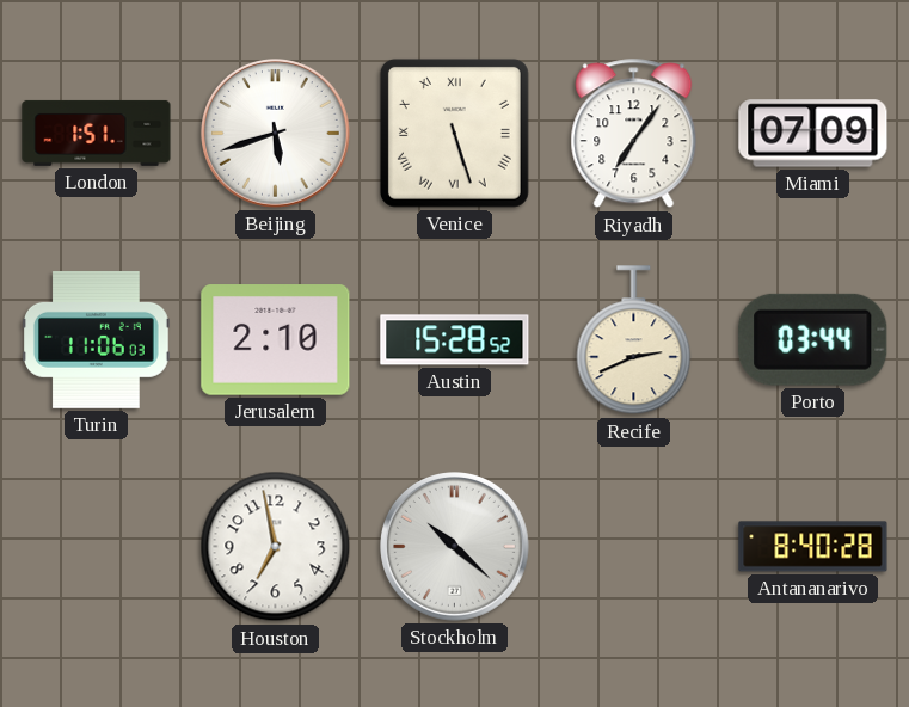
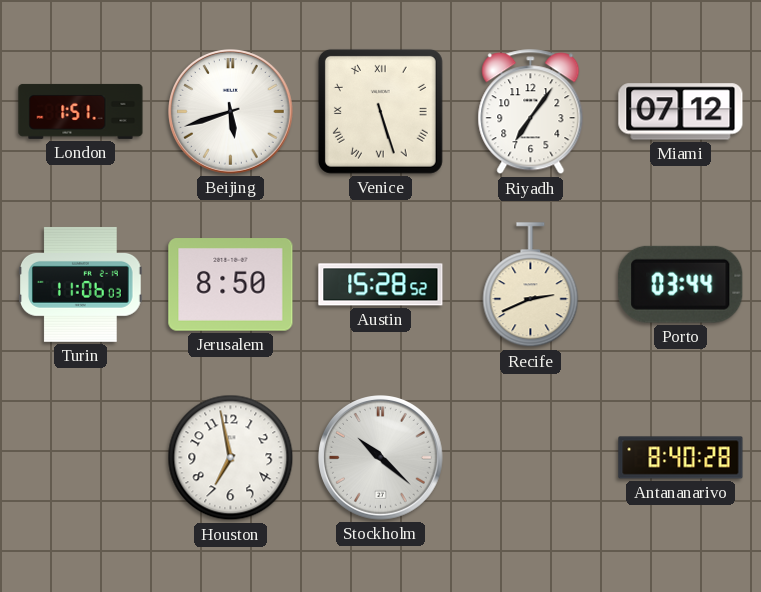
Miami: 07:09 -> 07:12 (681, 112)
Jerusalem: 2:10 -> 8:50 (231, 285)
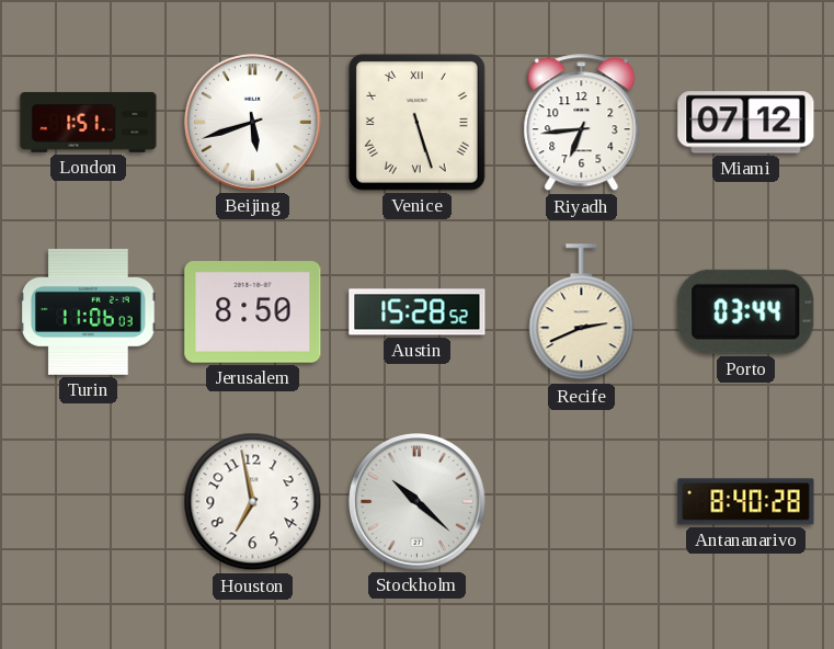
Riyadh: 7:06 -> 6:44 (582, 123)
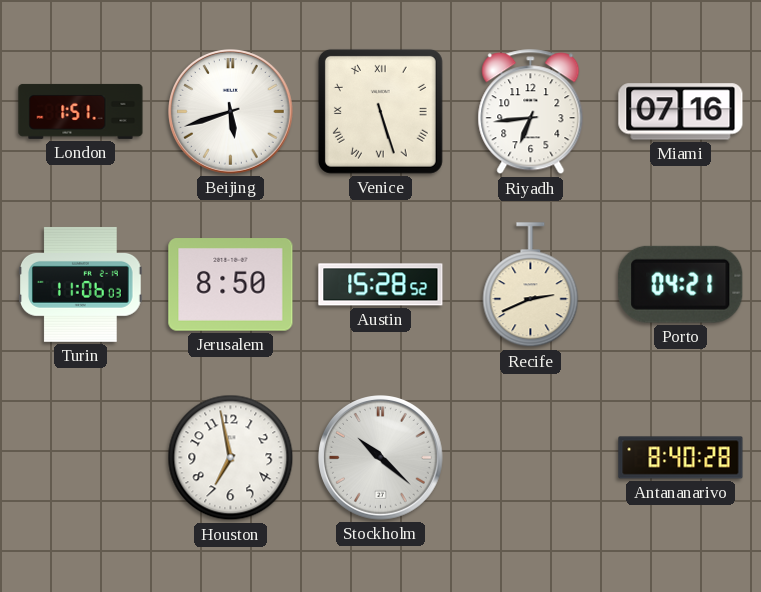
Miami: 07:12 -> 07:16 (681, 112)
Porto: 03:44 -> 04:21 (681, 284)
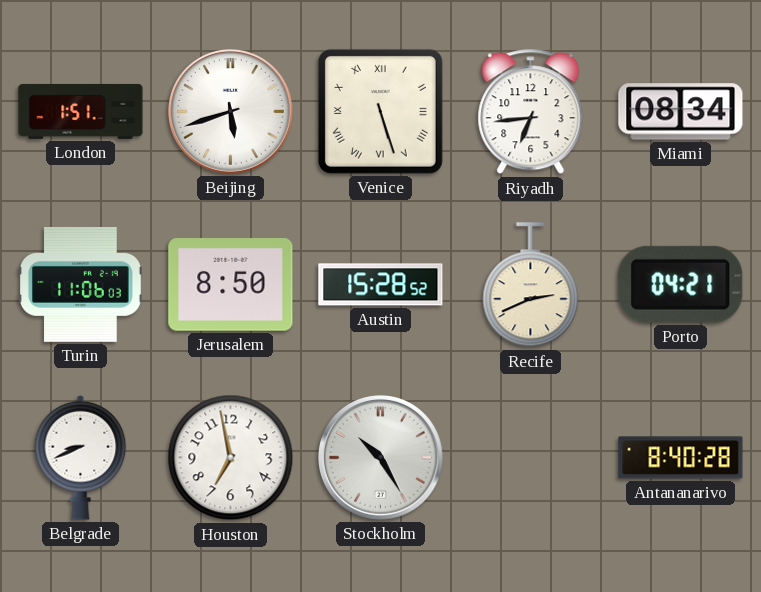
Miami: 07:16 -> 08:34 (681, 112)
Belgrade: none -> 8:41 (81, 457)
Stockholm: 10:22 -> 10:25 (381, 458)
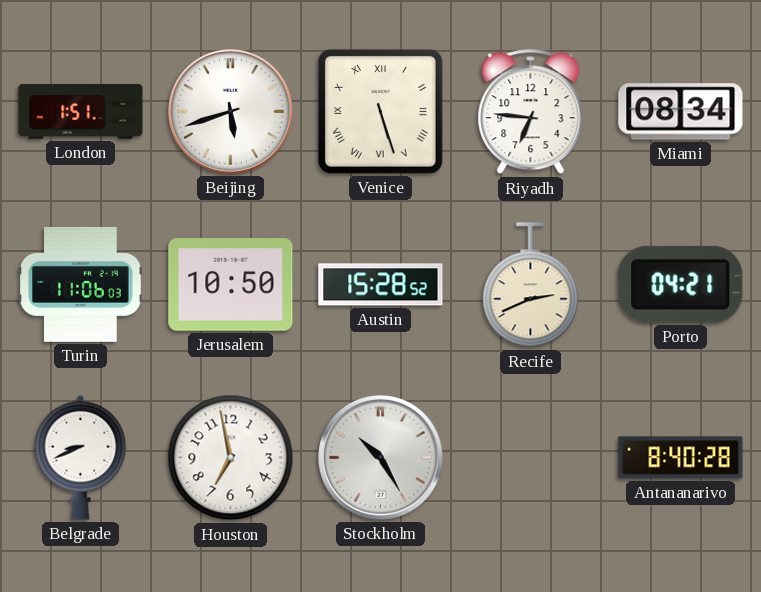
Riyadh: 6:44 -> 6:46 (531, 112)
Jerusalem: 8:50 -> 10:50 (231, 285)
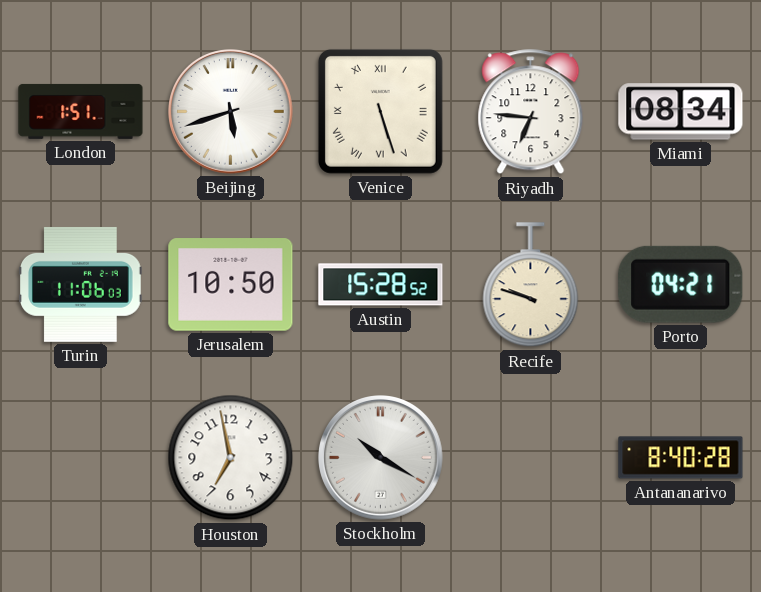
Recife: 2:41 -> 9:48 (531, 285)
Belgrade: 8:41 -> none (81, 457)
Stockholm: 10:25 -> 10:20 (381, 458)
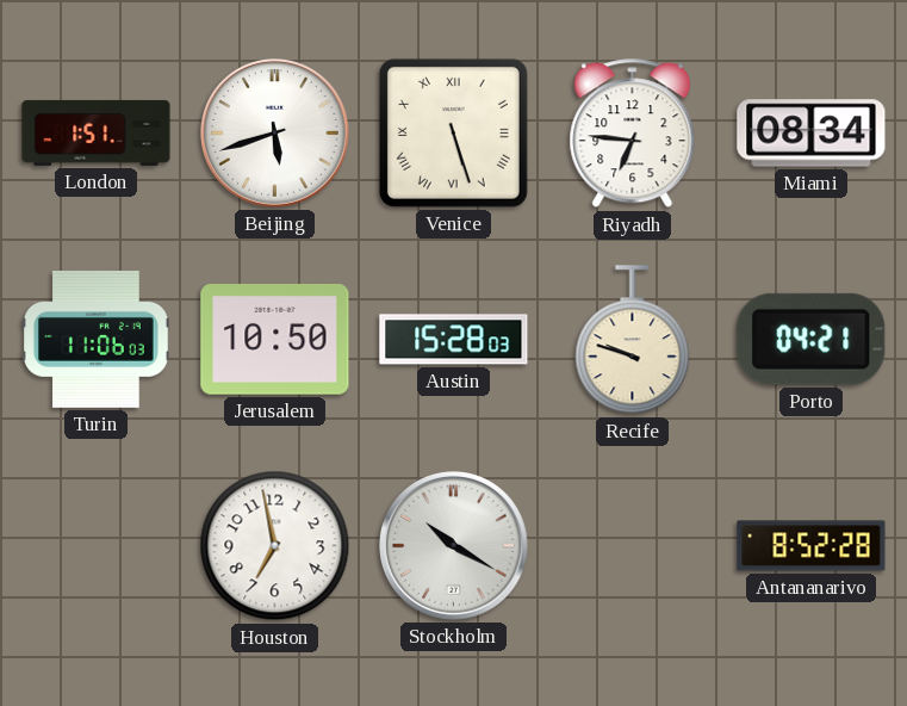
Austin: 15:28:52 -> 15:28:03 (454, 340)
Antananarivo: 8:40 -> 8:52 (812, 546)
